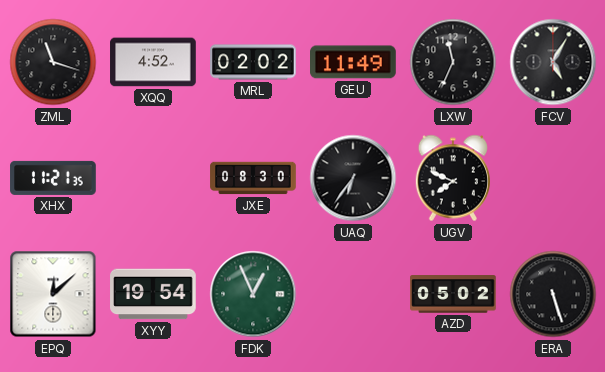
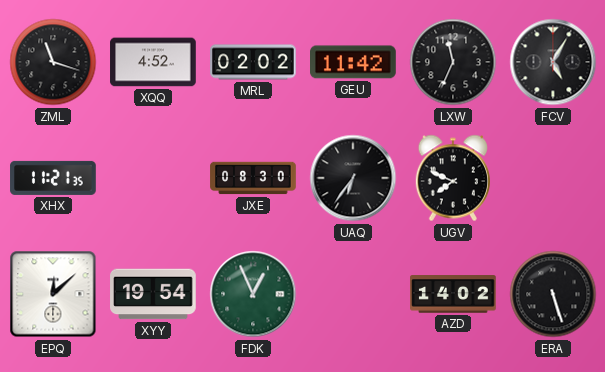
GEU: 11:49 -> 11:42 (354, 62)
AZD: 05:02 -> 14:02 (453, 294)
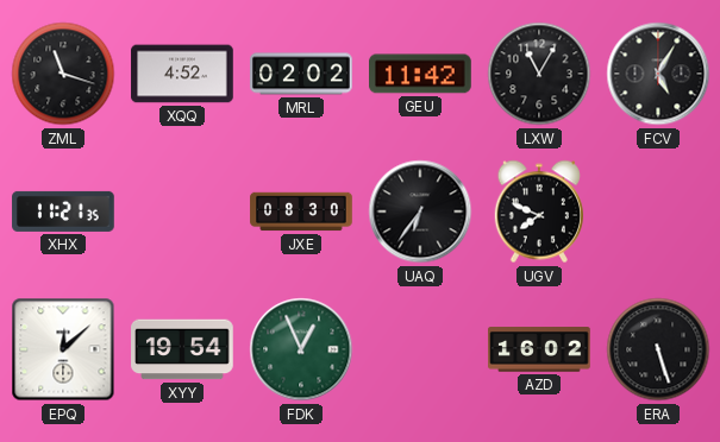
LXW: 11:34 -> 11:05 (539, 74)
AZD: 14:02 -> 16:02 (539, 349)
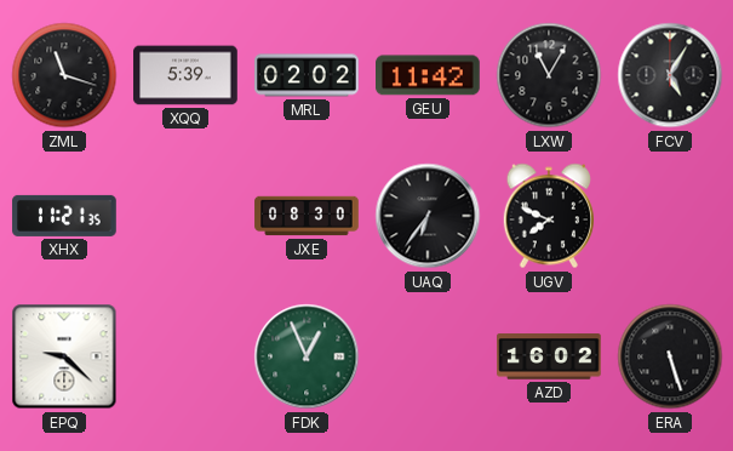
XQQ: 4:52 -> 5:39 (185, 75)
EPQ: 12:08 -> 9:22 (64, 356)
XYY: 19:54 -> none (182, 349)
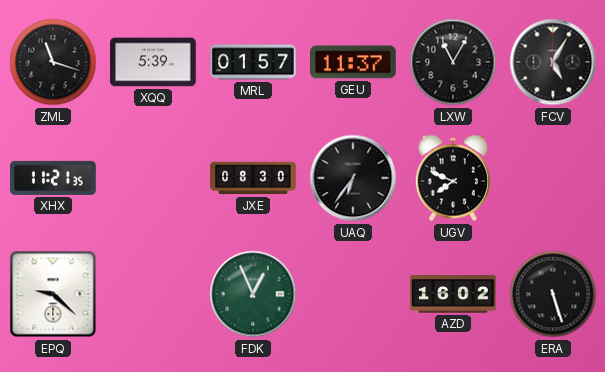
MRL: 02:02 -> 01:57 (253, 62)
GEU: 11:42 -> 11:37 (354, 62)
